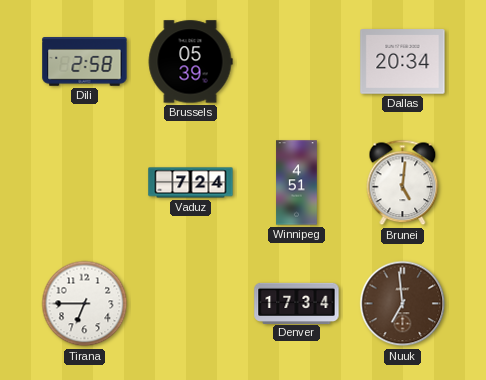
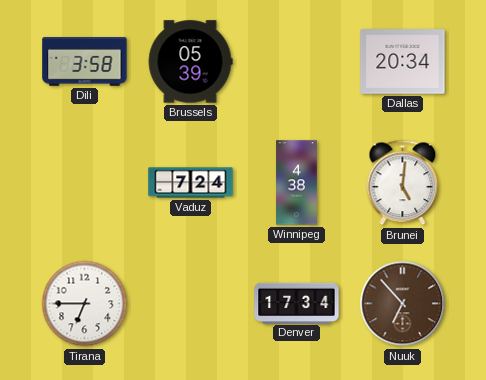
Dili: 2:58 -> 3:58 (85, 62)
Winnipeg: 4:51 -> 4:38 (297, 183)
Nuuk: 6:59 -> 6:53 (403, 304)
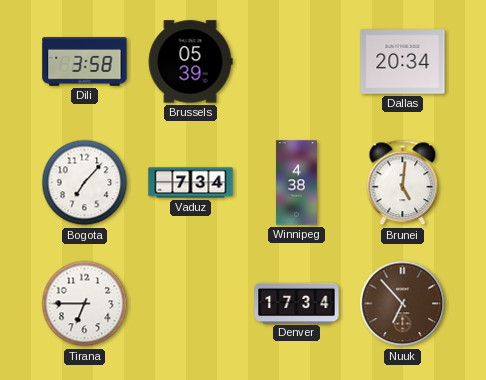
Bogota: none -> 7:07 (85, 183)
Vaduz: 7:24 -> 7:34 (191, 183)
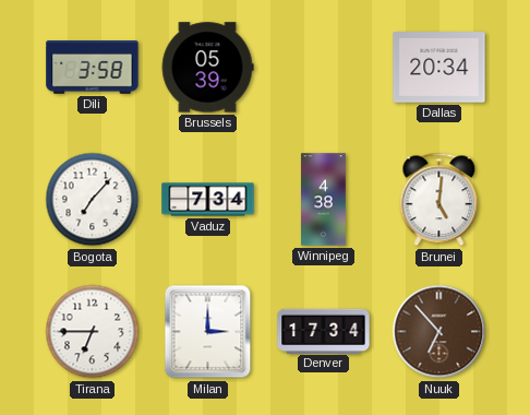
Milan: none -> 3:00 (208, 332)
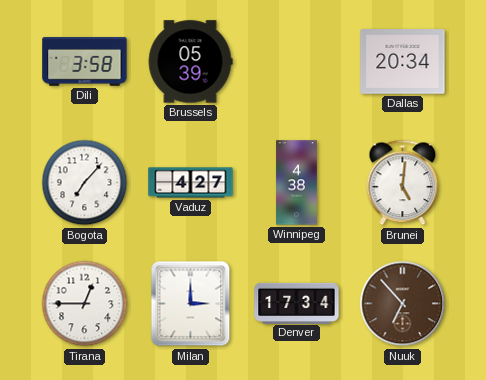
Vaduz: 7:34 -> 4:27 (191, 183)
Tirana: 6:45 -> 12:45 (85, 304)
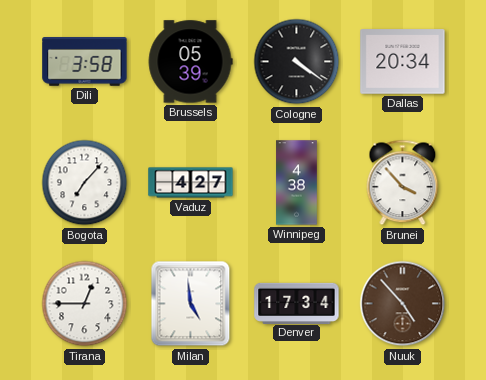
Cologne: none -> 4:21 (297, 62)
Brunei: 5:01 -> 3:53 (403, 183)
Milan: 3:00 -> 4:59 (191, 304)
Nuuk: 6:53 -> 4:53 (403, 304)
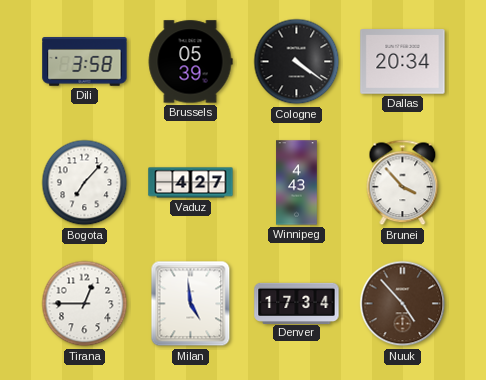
Winnipeg: 4:38 -> 4:43 (297, 183)
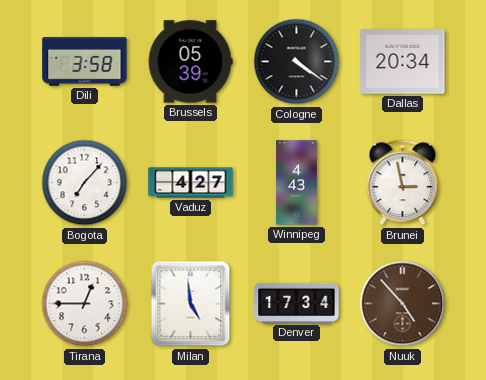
Brunei: 3:53 -> 2:58 (403, 183)
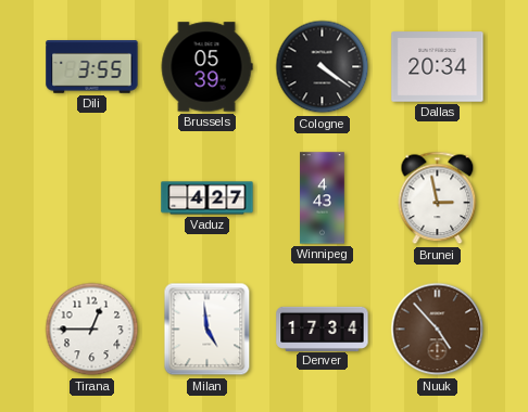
Dili: 3:58 -> 3:55 (92, 67)
Bogota: 7:07 -> none (85, 183)
